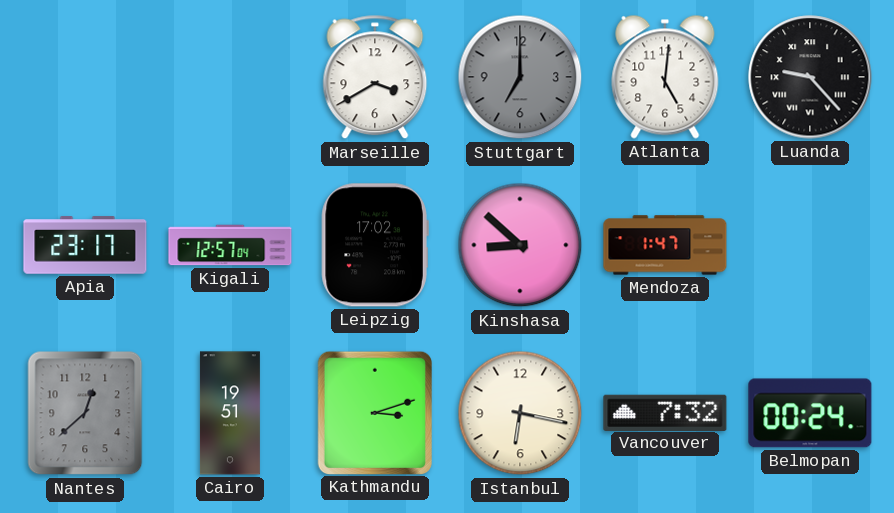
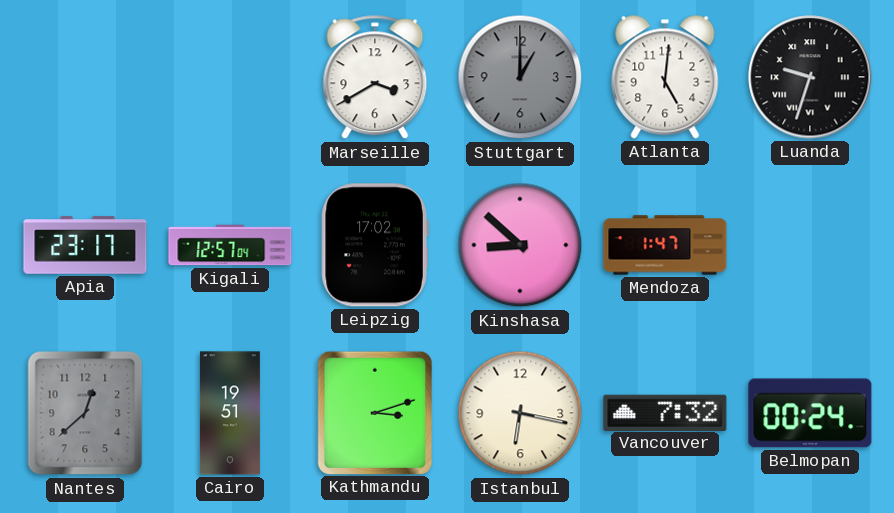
Stuttgart: 7:00 -> 1:00 (520, 77)
Luanda: 9:23 -> 9:33 (810, 77)
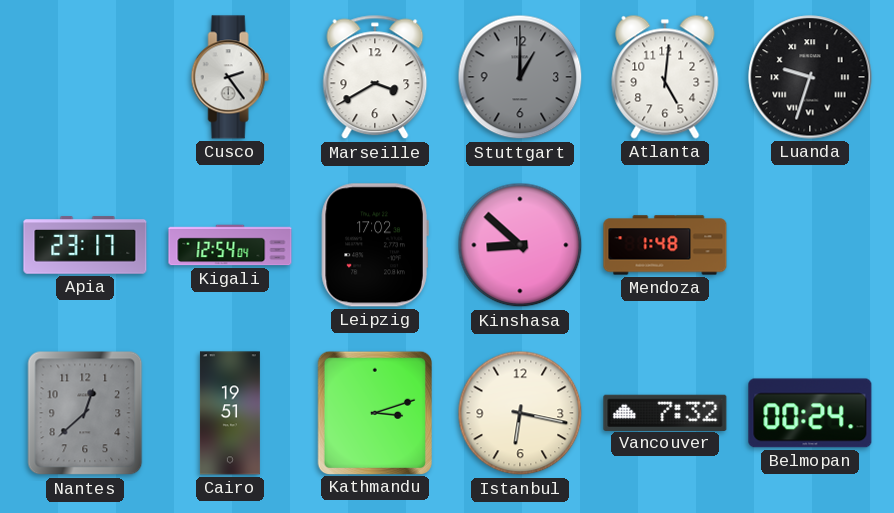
Cusco: none -> 2:24 (230, 77)
Kigali: 12:57 -> 12:54 (230, 245)
Mendoza: 1:47 -> 1:48 (665, 245)
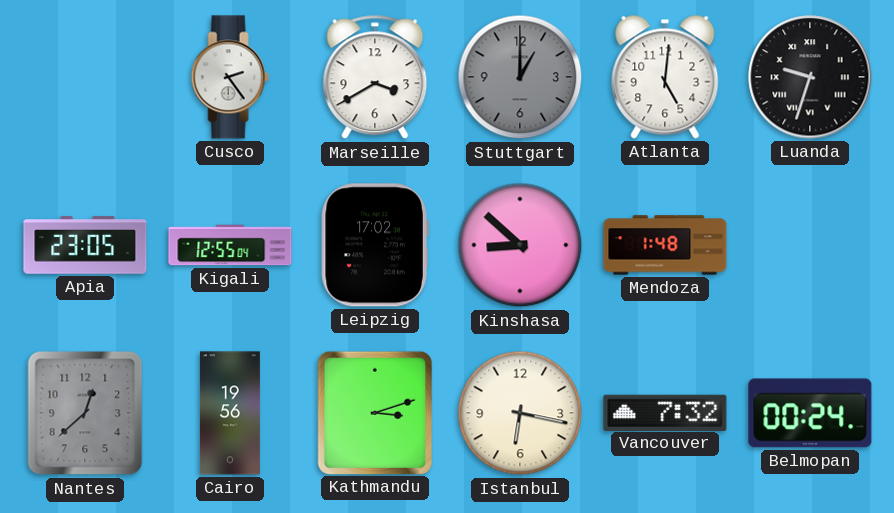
Apia: 23:17 -> 23:05 (85, 245)
Kigali: 12:54 -> 12:55 (230, 245)
Cairo: 19:51 -> 19:56 (230, 413)
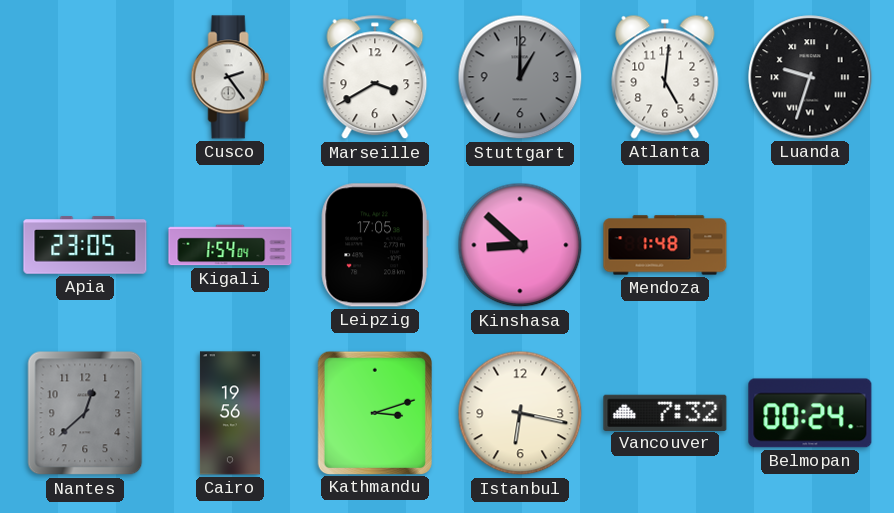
Kigali: 12:55 -> 1:54 (230, 245)
Leipzig: 17:02 -> 17:05 (375, 245)
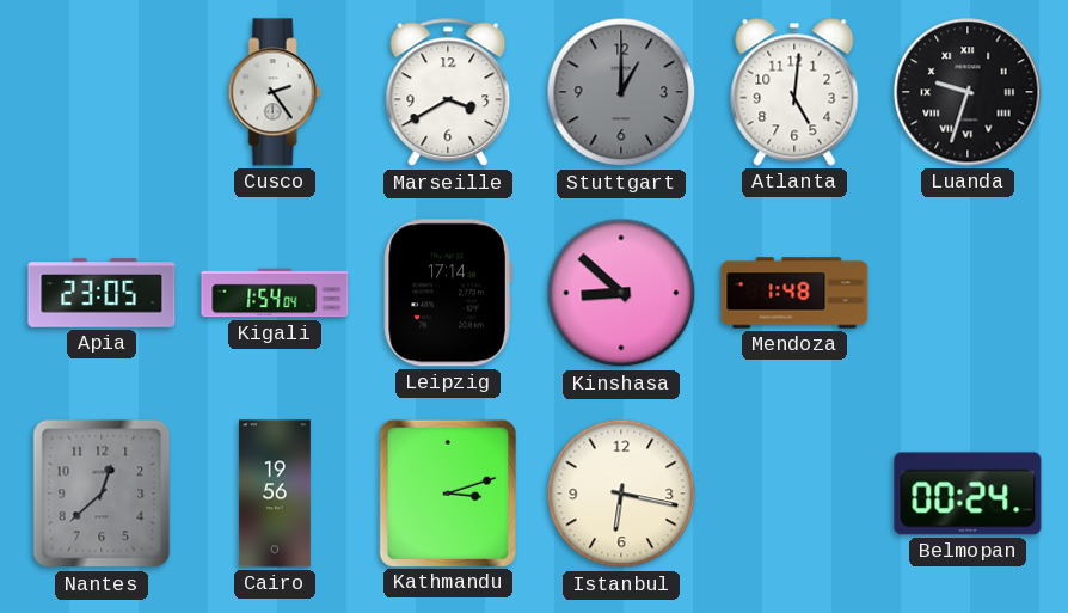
Leipzig: 17:05 -> 17:14 (448, 293)
Vancouver: 7:32 -> none (665, 412)
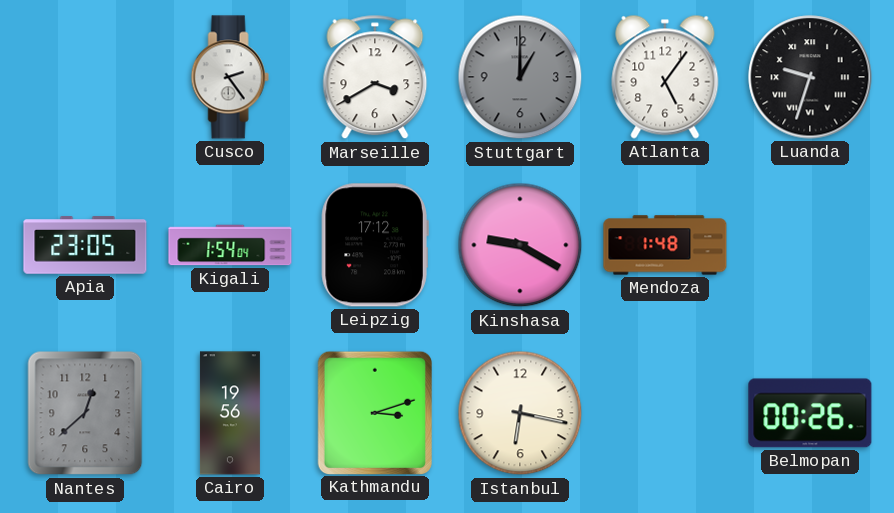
Atlanta: 5:01 -> 5:06 (665, 77)
Leipzig: 17:14 -> 17:12 (375, 245)
Kinshasa: 8:52 -> 9:20 (520, 245)
Belmopan: 00:24 -> 00:26 (810, 413)
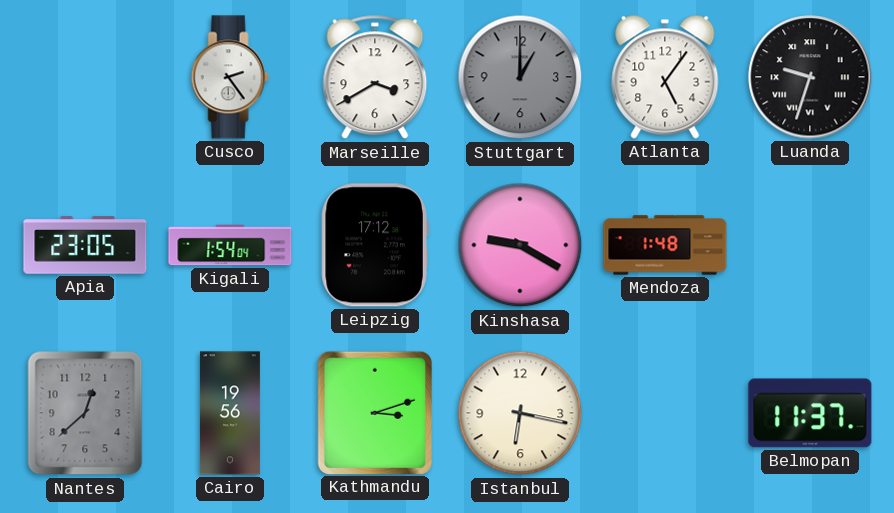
Belmopan: 00:26 -> 11:37 (810, 413)
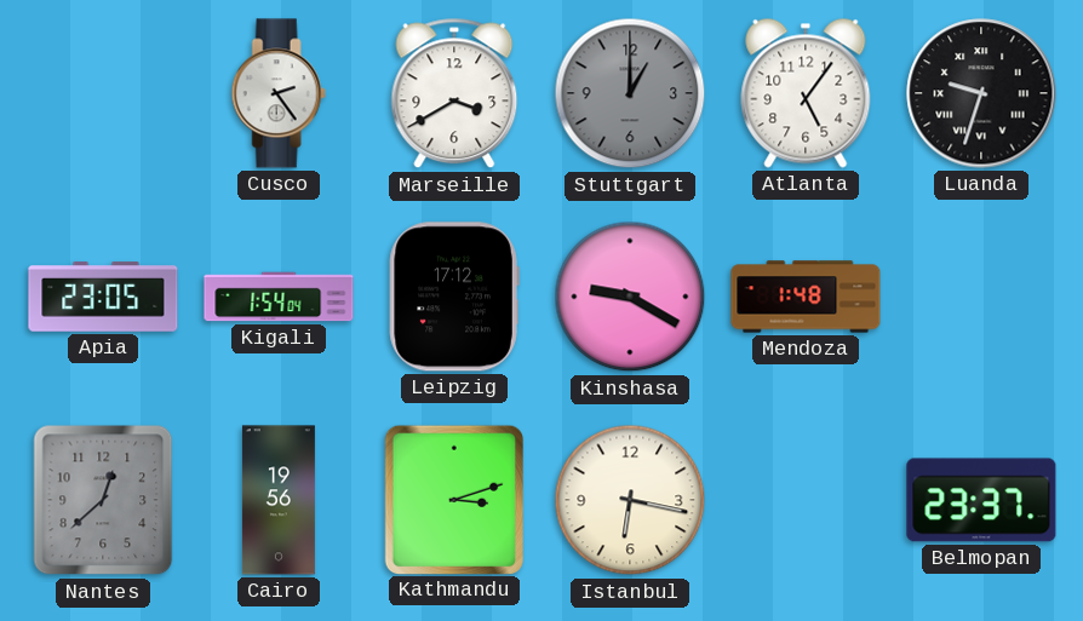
Belmopan: 11:37 -> 23:37 (981, 500)
